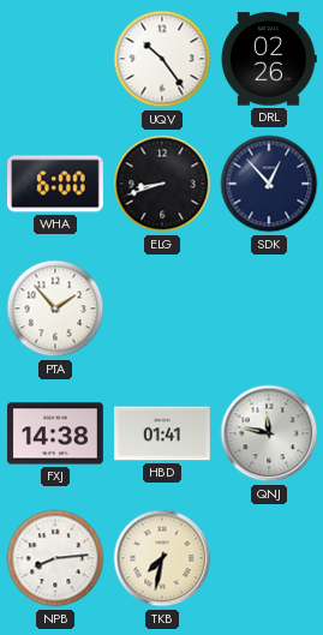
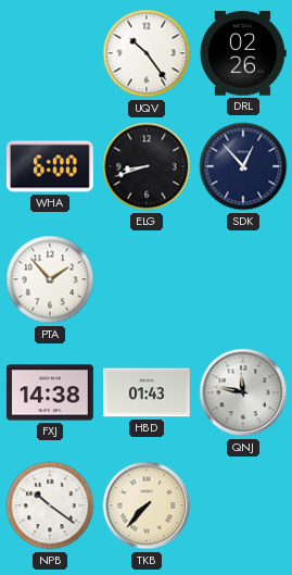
HBD: 01:41 -> 01:43 (147, 392)
NPB: 8:14 -> 10:21 (50, 505)
TKB: 7:32 -> 7:37 (147, 505)
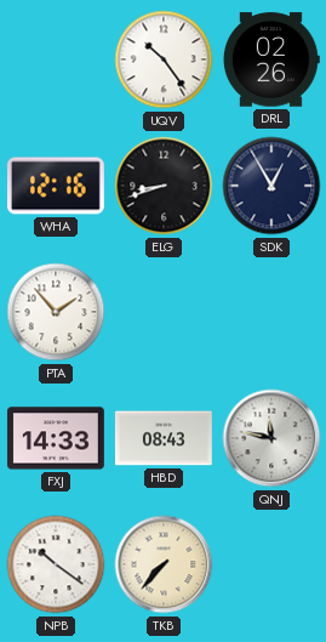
WHA: 6:00 -> 12:16 (56, 186)
SDK: 12:53 -> 12:55 (271, 186)
FXJ: 14:38 -> 14:33 (56, 438)
HBD: 01:43 -> 08:43 (164, 438)
